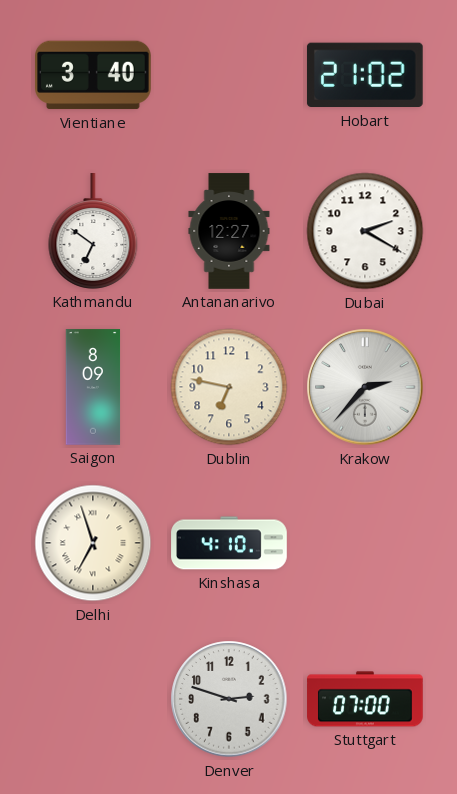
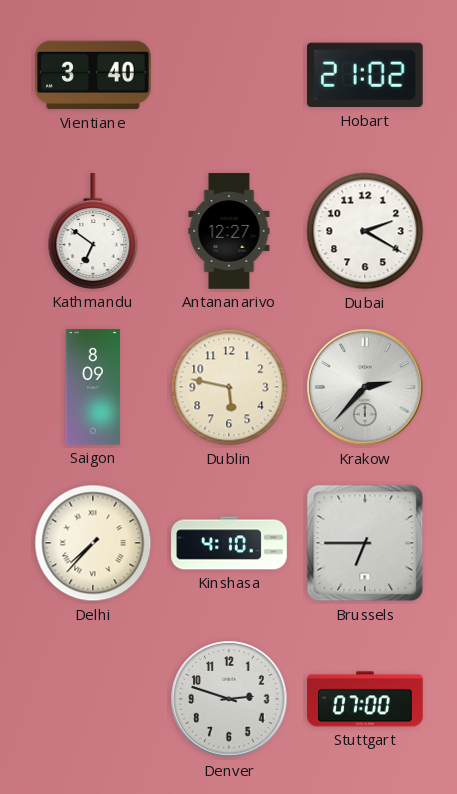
Dublin: 6:47 -> 5:47 (229, 387)
Delhi: 6:57 -> 7:37 (93, 543)
Brussels: none -> 6:45 (365, 543)
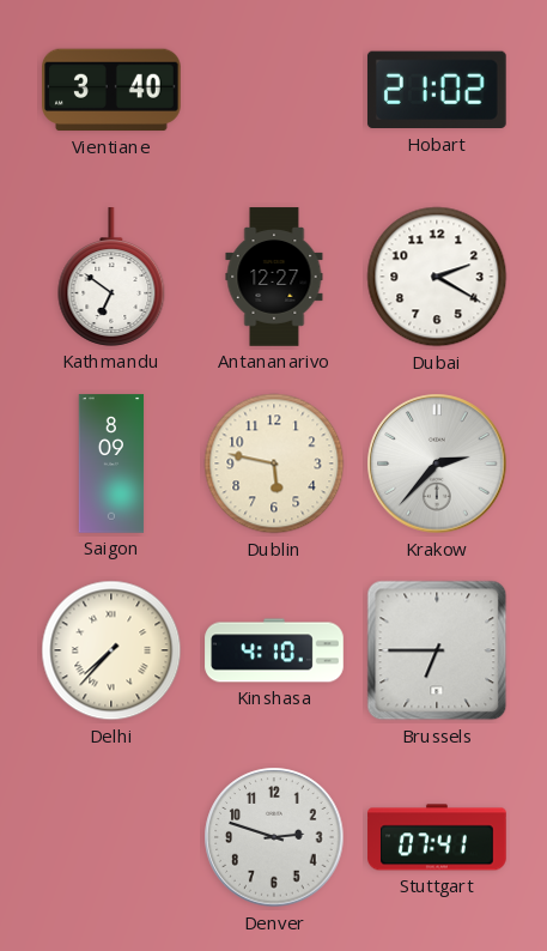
Stuttgart: 07:00 -> 07:41 (437, 837)
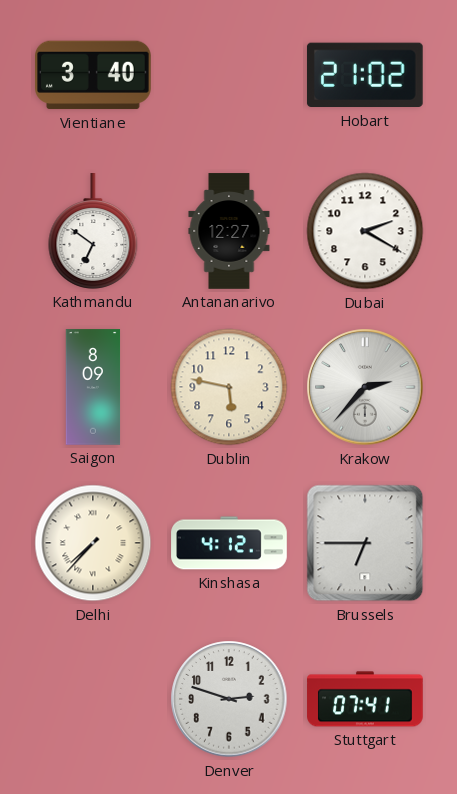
Kinshasa: 4:10 -> 4:12 (229, 543)
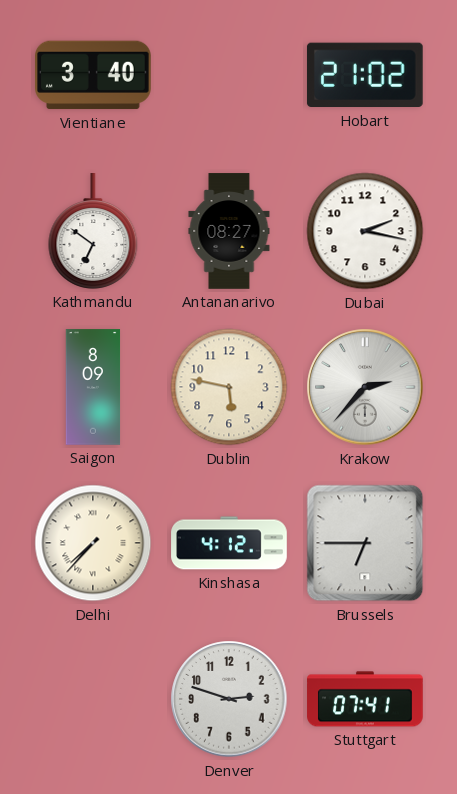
Antananarivo: 12:27 -> 08:27 (229, 231)
Dubai: 2:20 -> 2:17 (365, 231)
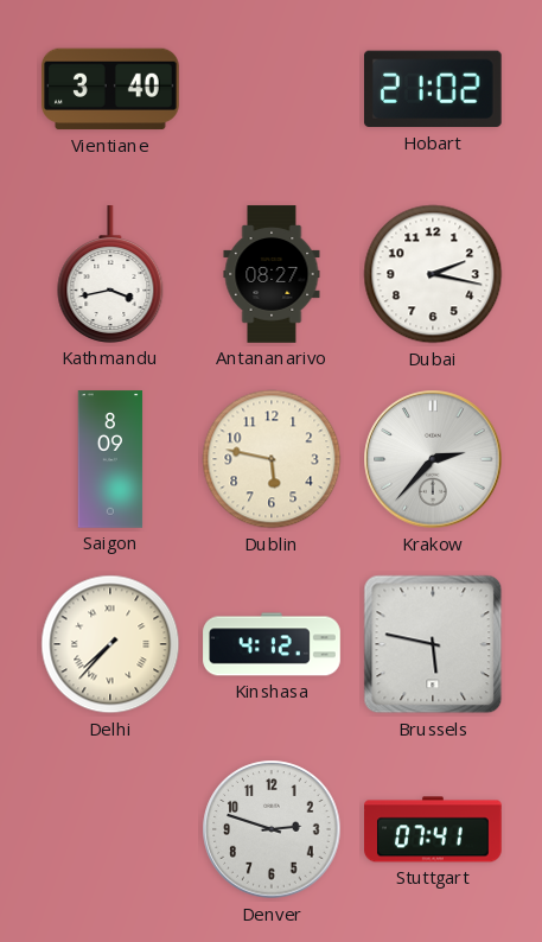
Kathmandu: 6:51 -> 3:43 (110, 274)
Brussels: 6:45 -> 5:47 (433, 644)
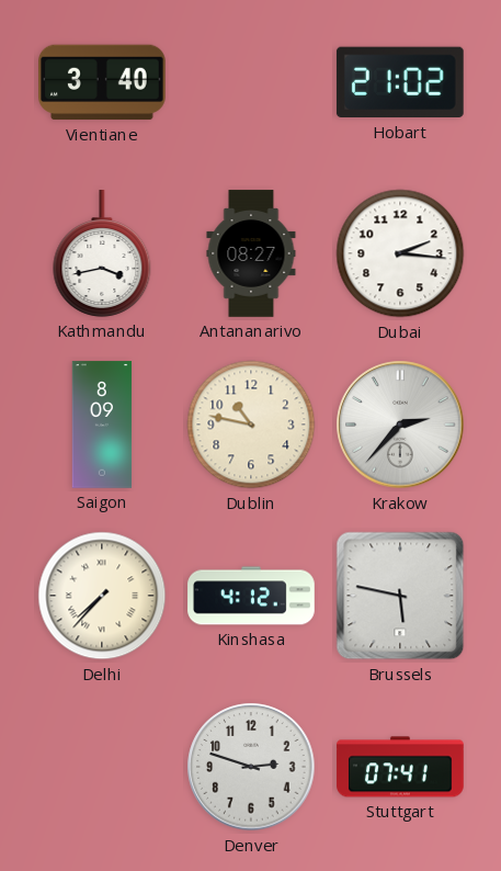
Dubai: 2:17 -> 2:16 (400, 253)
Dublin: 5:47 -> 10:47 (251, 425)
